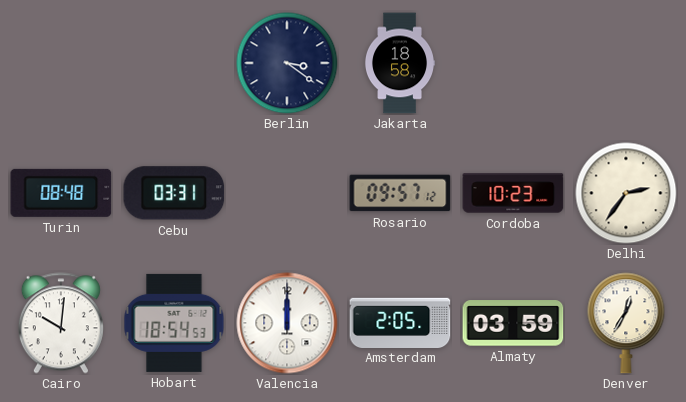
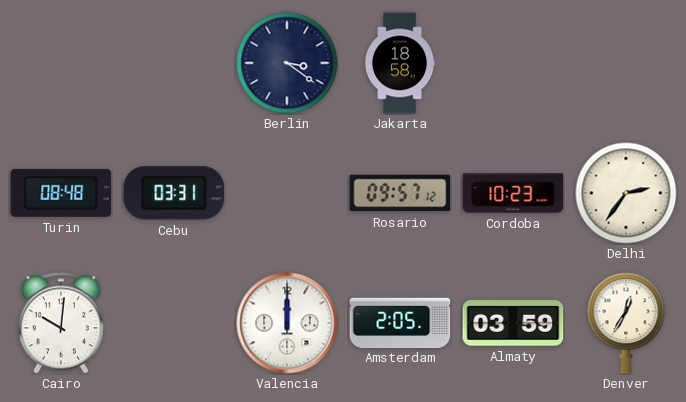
Hobart: 18:54 -> none (174, 323)
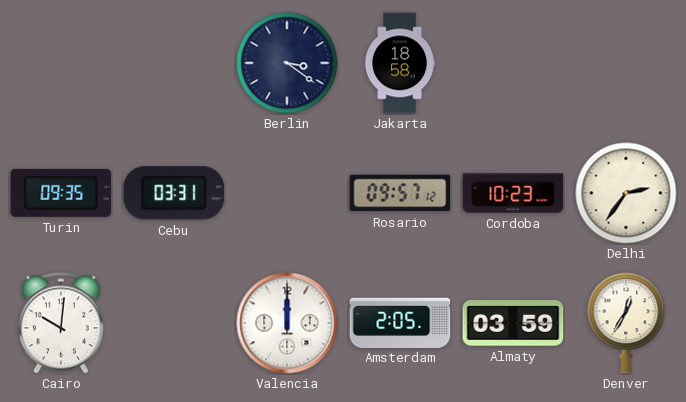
Turin: 08:48 -> 09:35 (61, 193)
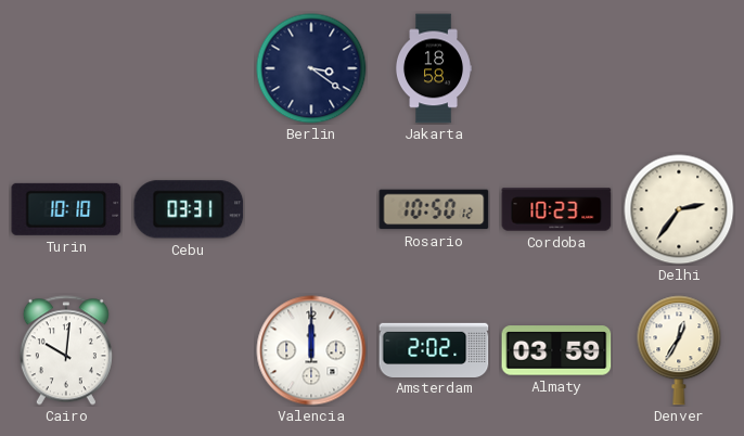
Turin: 09:35 -> 10:10 (66, 209)
Rosario: 09:57 -> 10:50 (434, 209)
Amsterdam: 2:05 -> 2:02 (434, 349)
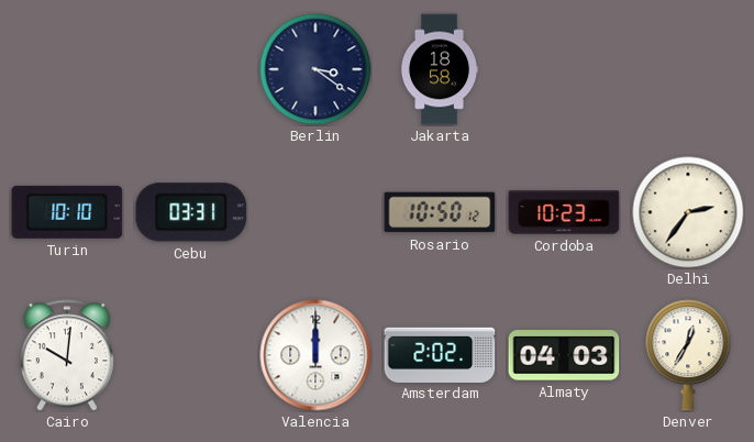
Almaty: 03:59 -> 04:03 (564, 355)
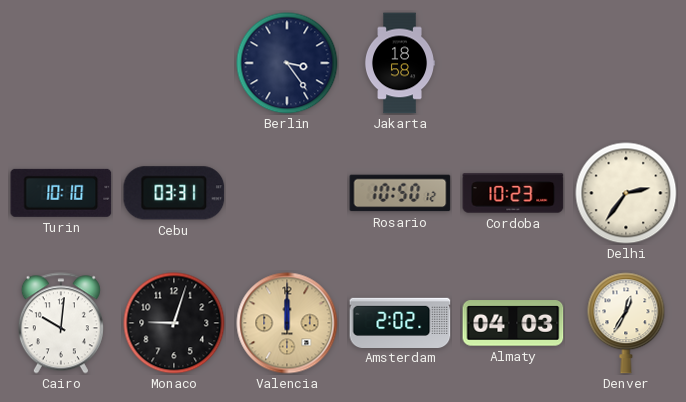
Berlin: 3:21 -> 3:24 (287, 63)
Monaco: none -> 9:03 (174, 323)
Valencia dial: white -> champagne (287, 323)
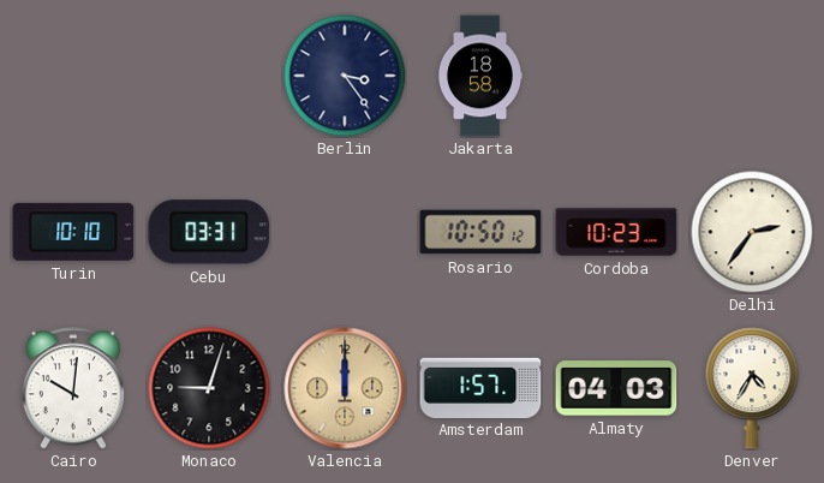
Amsterdam: 2:02 -> 1:57 (480, 387)
Denver: 12:35 -> 4:35 (752, 388)
